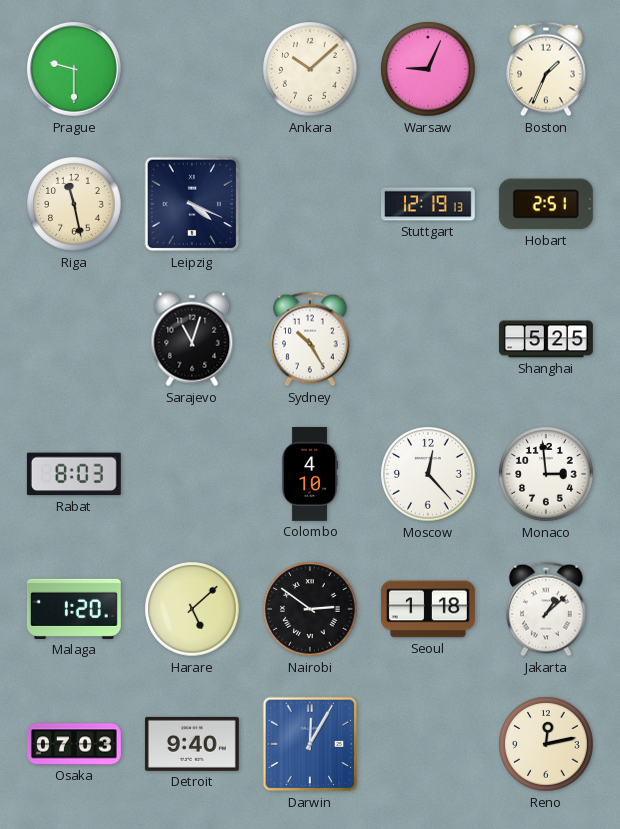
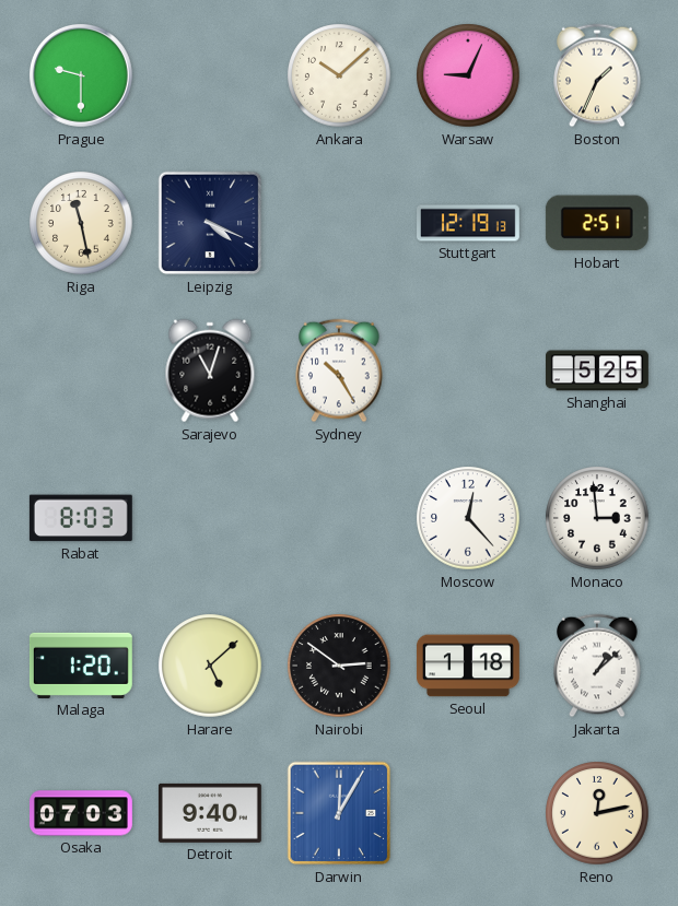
Colombo: 4:10 -> none (310, 475)
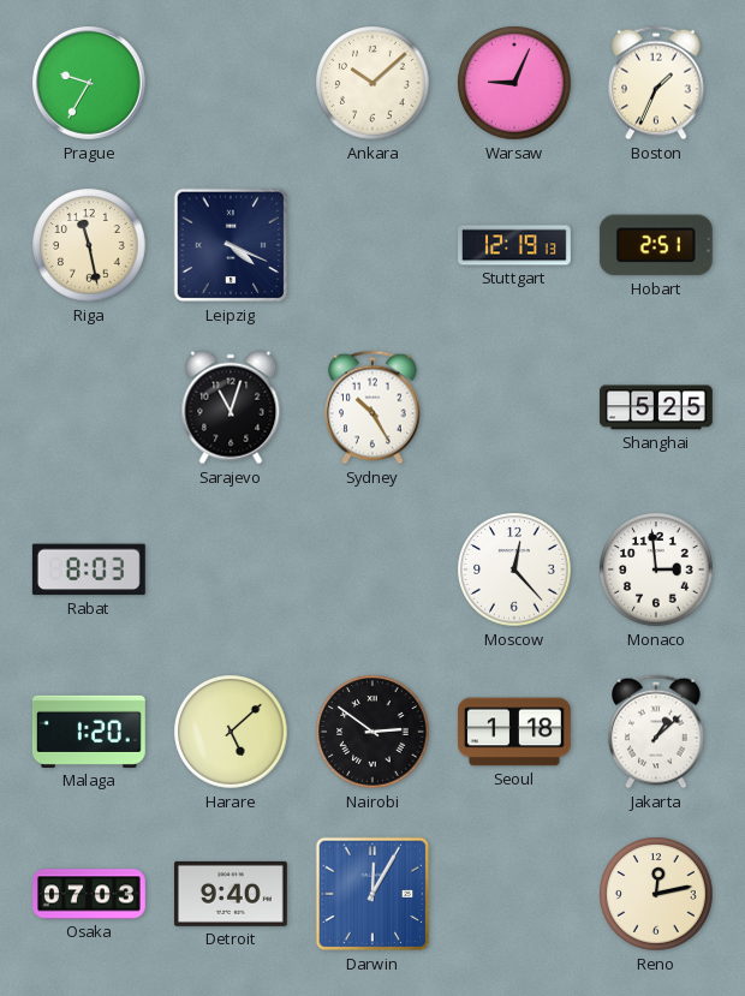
Prague: 9:30 -> 9:35 (90, 84)
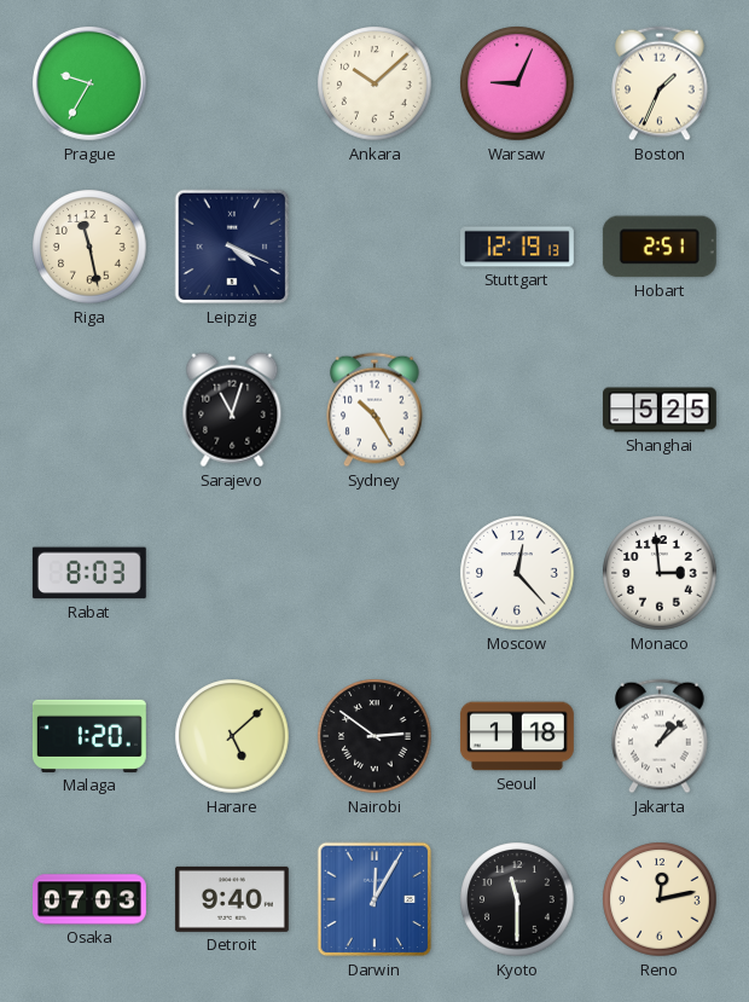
Kyoto: none -> 11:30 (517, 899)
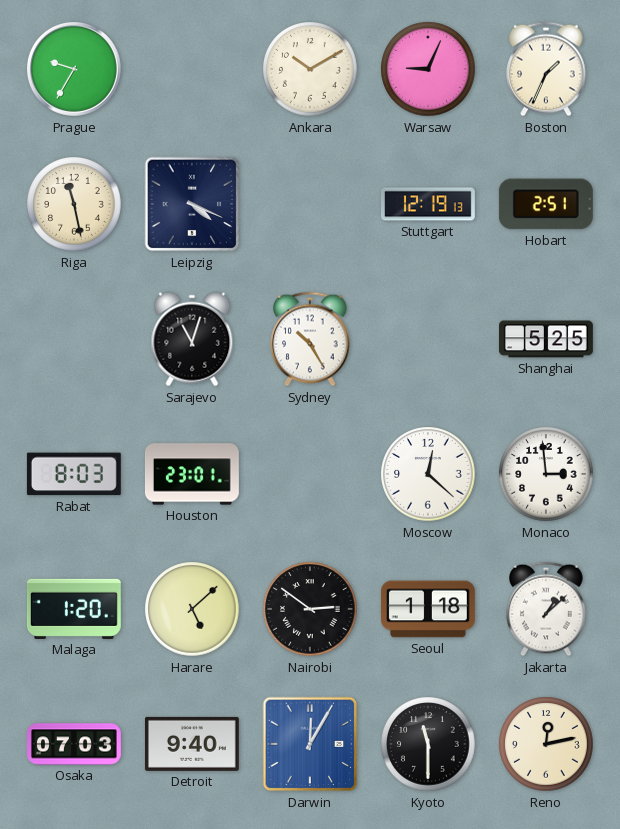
Ankara: 10:08 -> 10:10 (310, 69)
Houston: none -> 23:01 (192, 474)
Moscow: 12:23 -> 12:22 (428, 474)
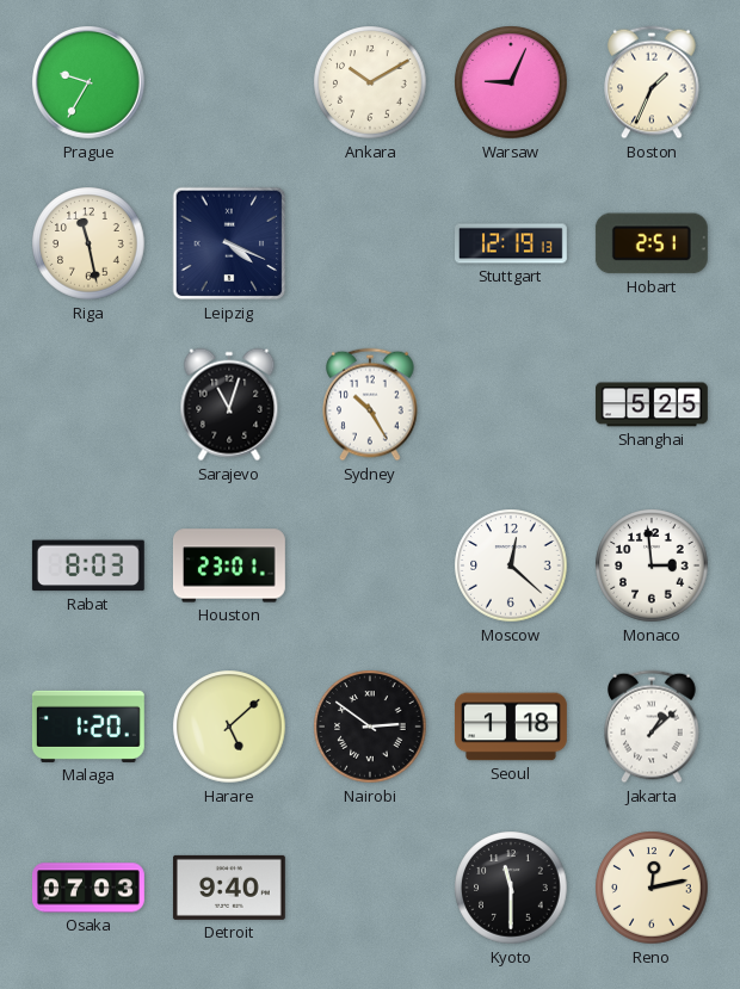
Darwin: 12:05 -> none (310, 744)
